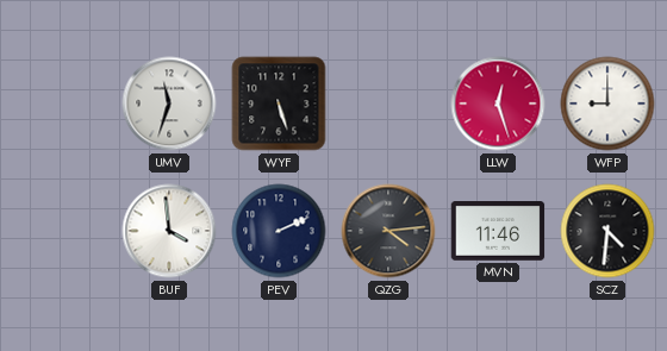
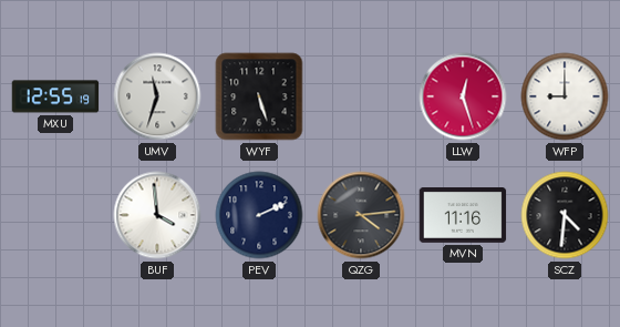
MXU: none -> 12:55 (55, 96)
MVN: 11:46 -> 11:16 (463, 216)
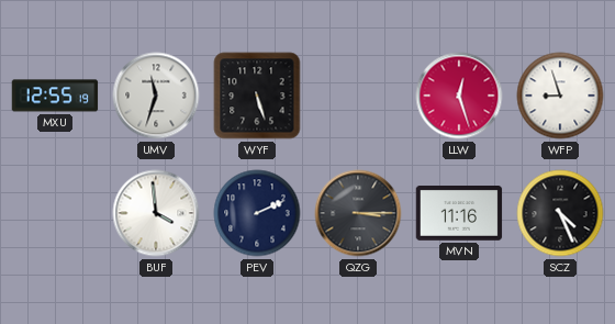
WFP: 9:00 -> 8:57 (560, 96)
QZG: 4:14 -> 3:15 (358, 213)
SCZ: 4:31 -> 4:26 (560, 213)
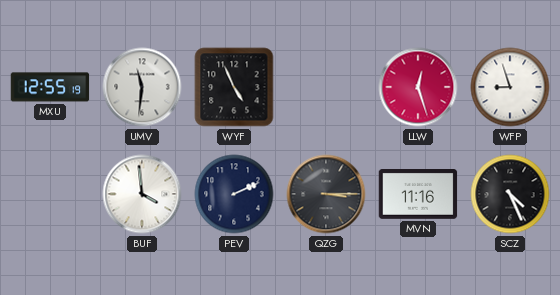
UMV: 11:33 -> 11:31 (142, 87)
WYF: 5:27 -> 4:56 (234, 87)
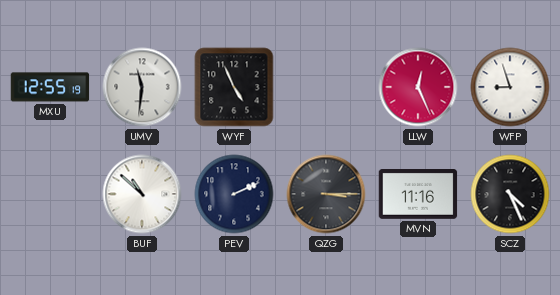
LLW: 12:27 -> 12:26 (418, 87)
BUF: 3:59 -> 10:52 (142, 194)
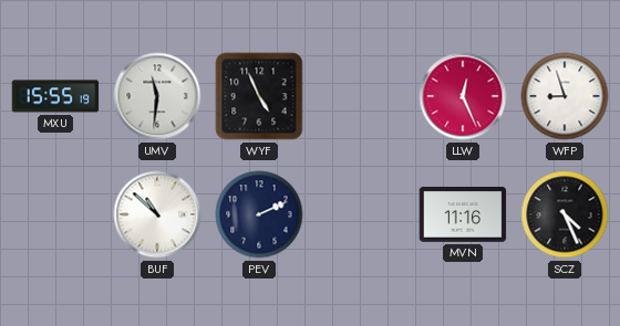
MXU: 12:55 -> 15:55 (55, 96)
QZG: 3:15 -> none (326, 194)
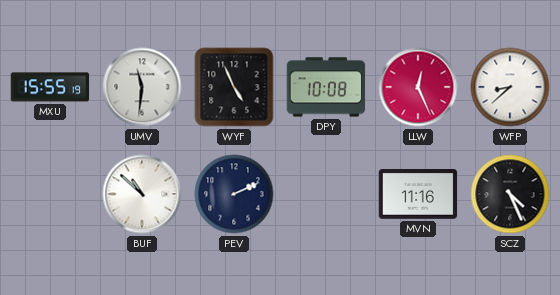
DPY: none -> 10:08 (326, 87)
WFP: 8:57 -> 8:38 (510, 87)
